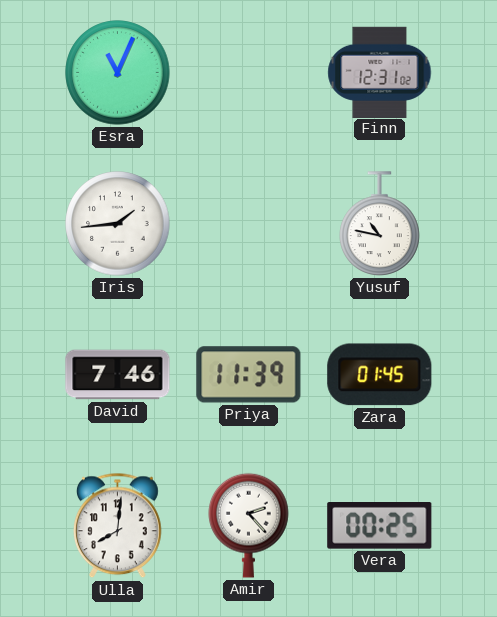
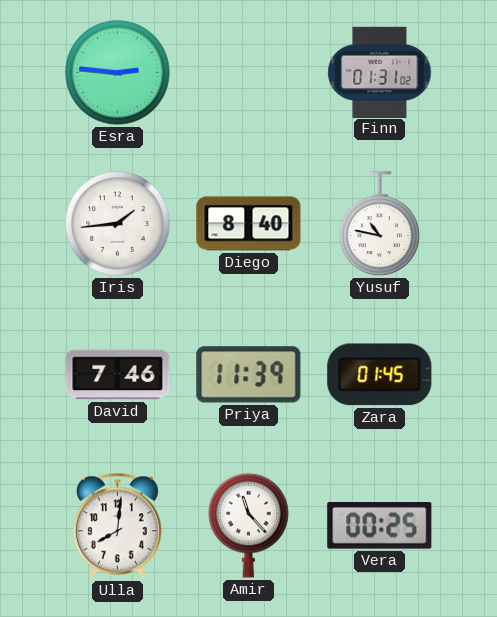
Esra: 11:04 -> 2:46 (118, 73)
Finn: 12:31 -> 01:31 (380, 72)
Diego: none -> 8:40 (249, 224)
Amir: 2:23 -> 11:23 (249, 525)
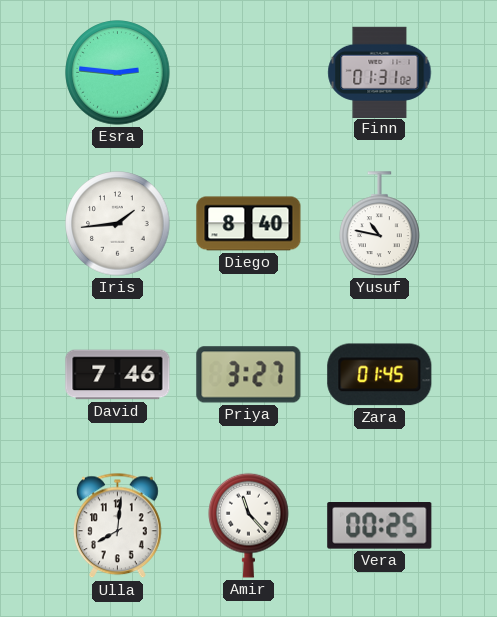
Priya: 11:39 -> 3:27 (249, 375)
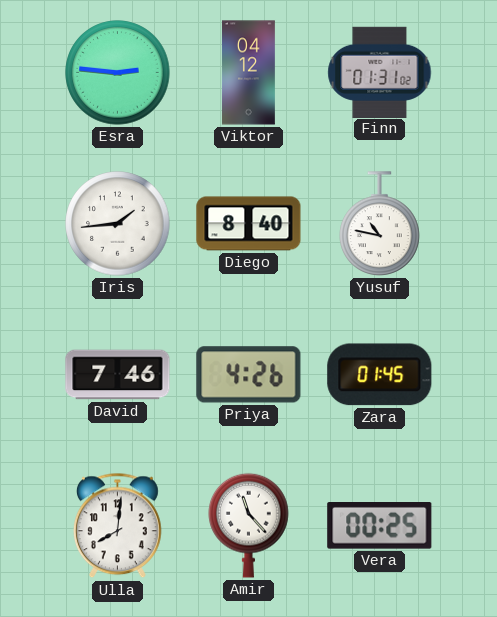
Viktor: none -> 04:12 (248, 73)
Priya: 3:27 -> 4:26 (249, 375)
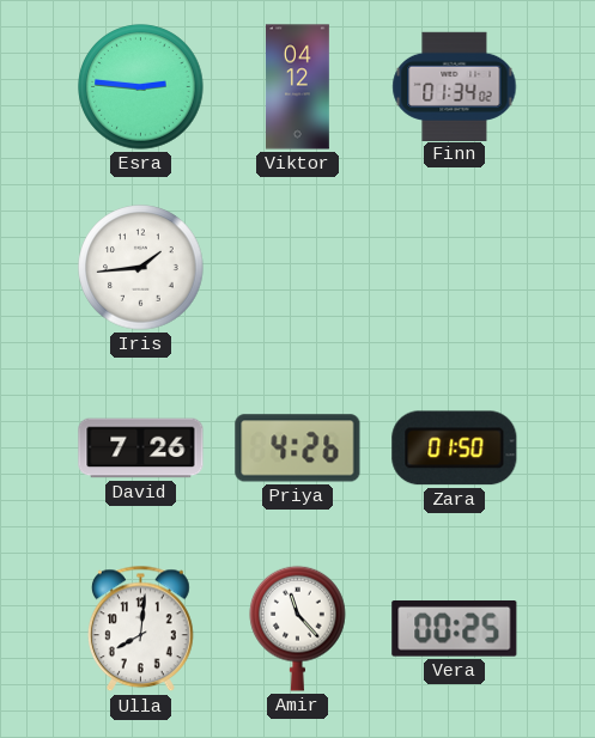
Finn: 01:31 -> 01:34 (455, 86)
Diego: 8:40 -> none (249, 224)
Yusuf: 10:47 -> none (380, 224)
David: 7:46 -> 7:26 (141, 449)
Zara: 01:45 -> 01:50 (455, 449)
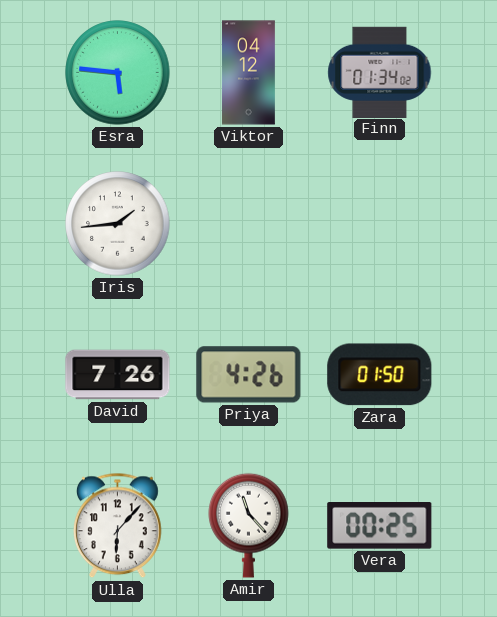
Esra: 2:46 -> 5:46 (118, 73)
Ulla: 8:01 -> 6:07 (118, 526)
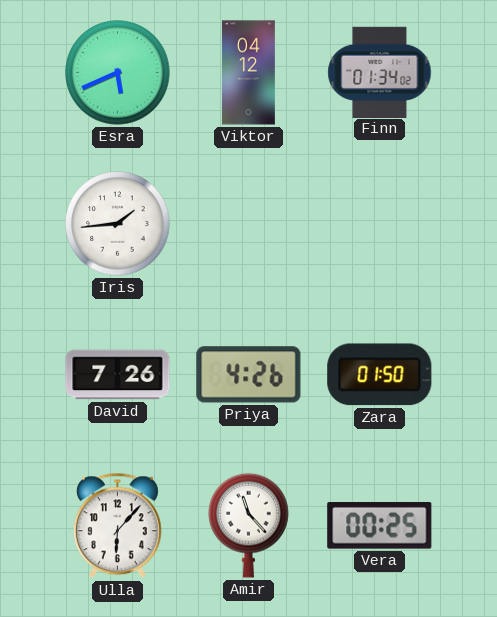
Esra: 5:46 -> 5:41 (118, 73)
